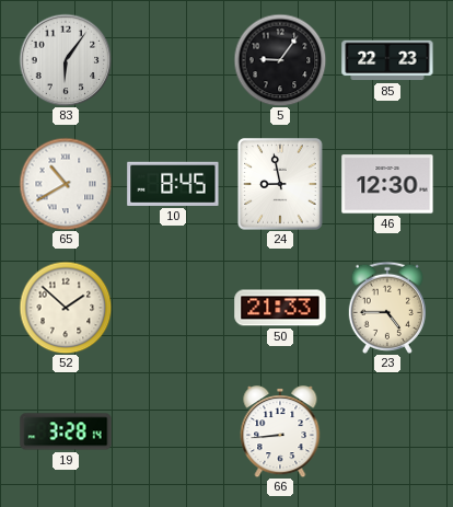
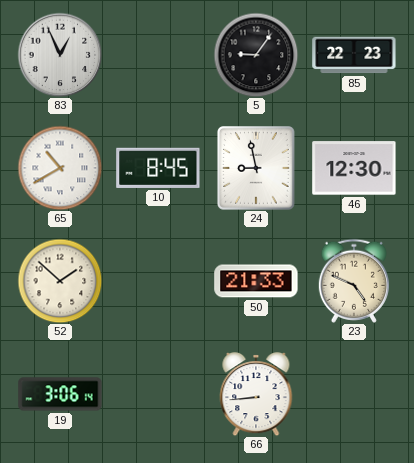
83: 6:06 -> 12:56 (60, 55)
23: 4:45 -> 4:49 (354, 281)
19: 3:28 -> 3:06 (60, 394)
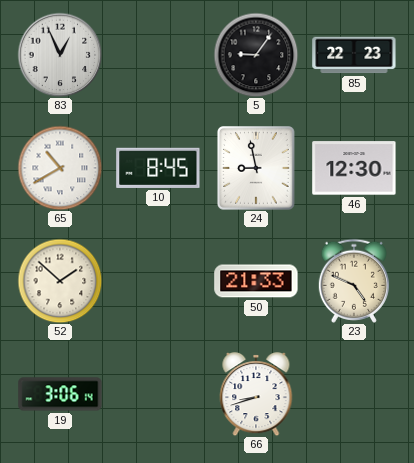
66: 8:44 -> 8:42 (256, 395)
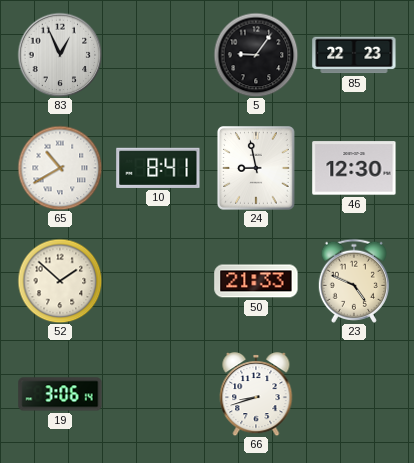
10: 8:45 -> 8:41 (158, 168)
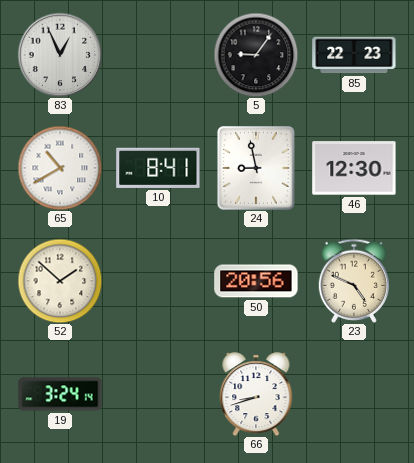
50: 21:33 -> 20:56 (256, 281)
19: 3:06 -> 3:24 (60, 394)
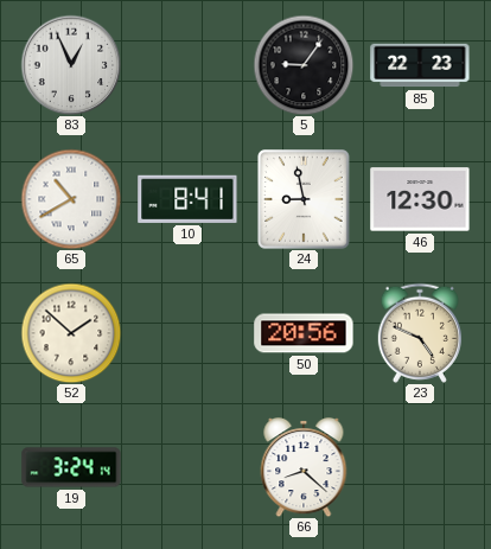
66: 8:42 -> 8:22 (304, 468)
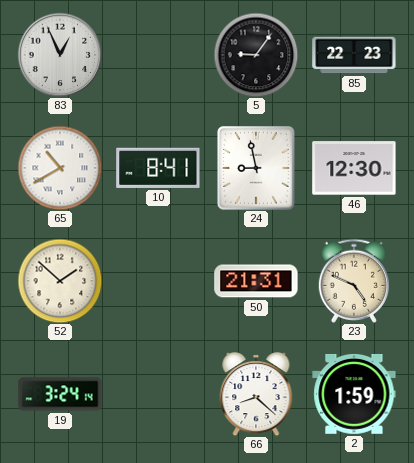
50: 20:56 -> 21:31 (256, 281)
2: none -> 1:59 (354, 394)
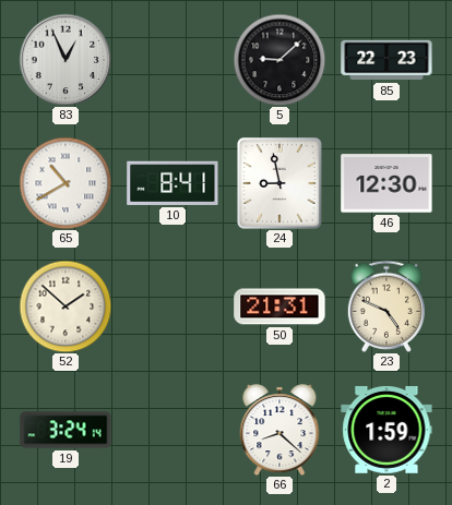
5: 9:06 -> 9:08 (279, 60)
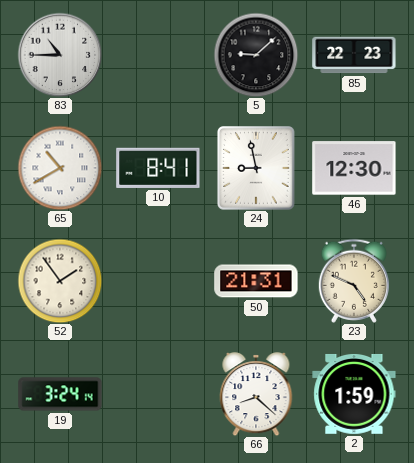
83: 12:56 -> 10:45 (60, 55)
52: 1:52 -> 1:54 (60, 281)
